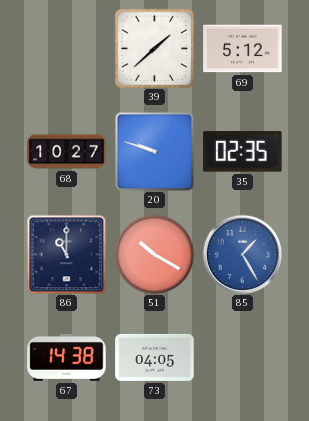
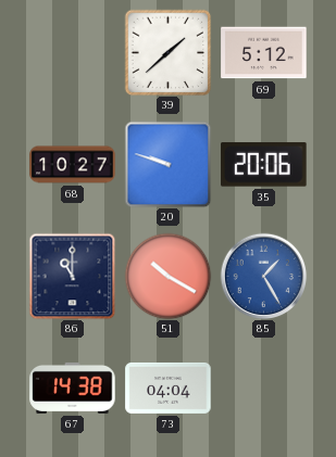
35: 02:35 -> 20:06 (264, 165)
73: 04:05 -> 04:04 (169, 388)
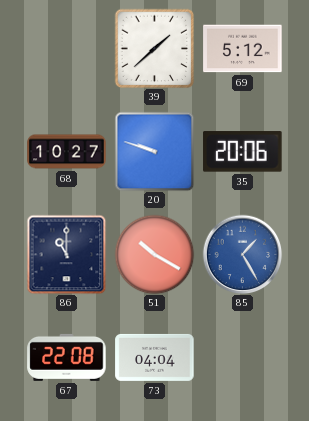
67: 14:38 -> 22:08 (67, 357)
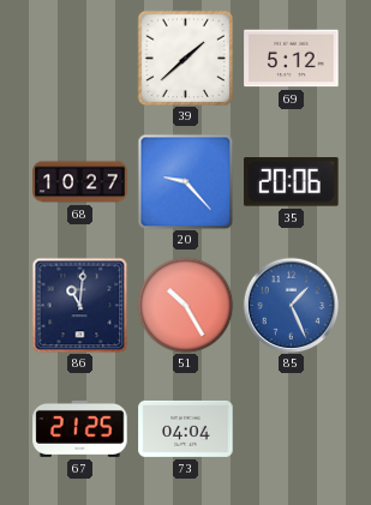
20: 9:48 -> 9:23 (185, 181)
86: 11:00 -> 11:01 (79, 305)
51: 10:20 -> 10:25 (185, 305)
85: 1:25 -> 1:26 (291, 305)
67: 22:08 -> 21:25 (80, 428)
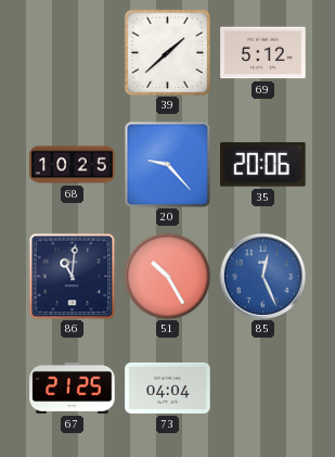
68: 10:27 -> 10:25 (73, 165)
85: 1:26 -> 12:26 (262, 276)
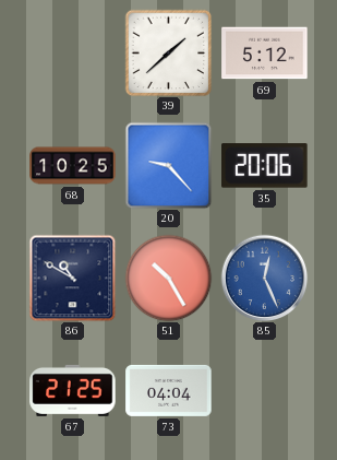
86: 11:01 -> 10:50 (72, 278)
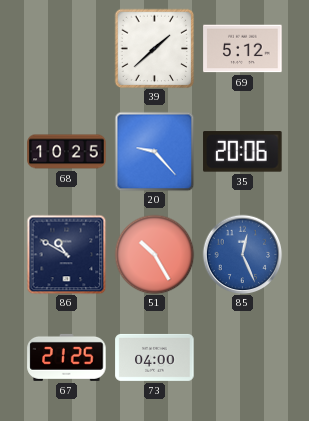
73: 04:04 -> 04:00 (155, 357)
